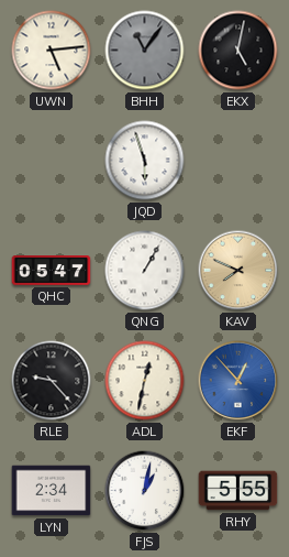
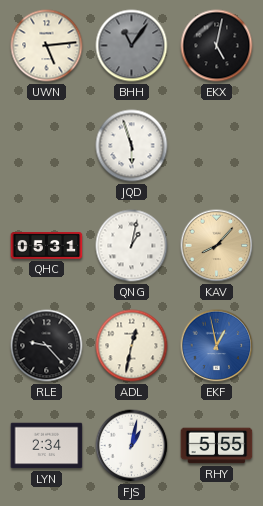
QHC: 05:47 -> 05:31 (47, 246)
QNG: 1:05 -> 1:02 (132, 246)
KAV: 7:49 -> 8:07 (217, 246)
EKF: 12:53 -> 12:58 (217, 346)
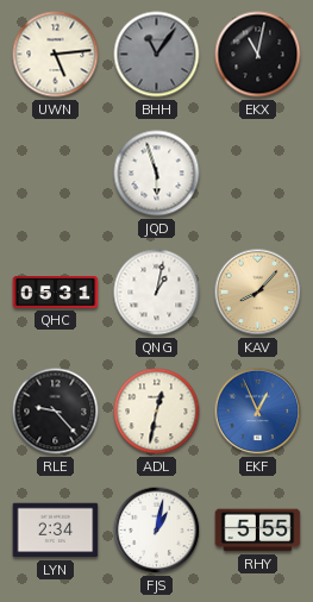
EKX: 5:02 -> 11:02 (258, 55)
EKF: 12:58 -> 12:56 (258, 412)
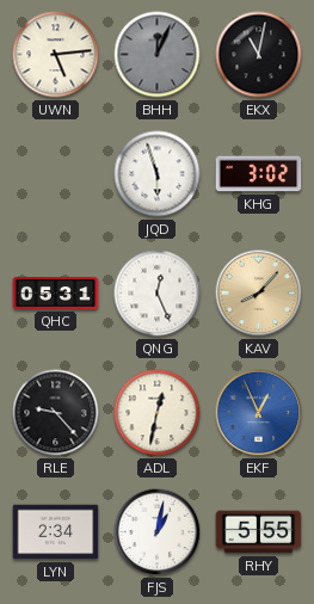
BHH: 11:06 -> 12:04 (158, 55)
KHG: none -> 3:02 (259, 174)
QNG: 1:02 -> 12:26 (158, 294)
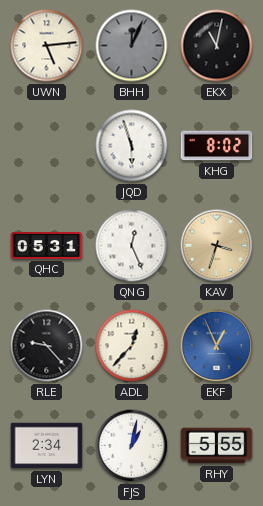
KHG: 3:02 -> 8:02 (217, 146)
KAV: 8:07 -> 3:33 (217, 246)
ADL: 12:32 -> 12:37 (132, 346)
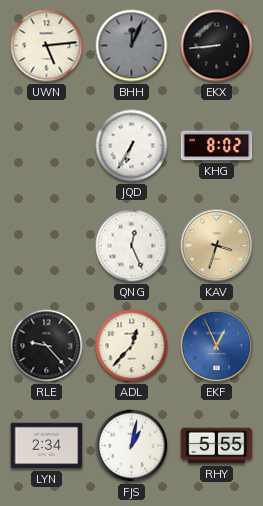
EKX: 11:02 -> 8:44 (217, 46)
JQD: 5:57 -> 6:35 (132, 146)
QHC: 05:31 -> none (47, 246)
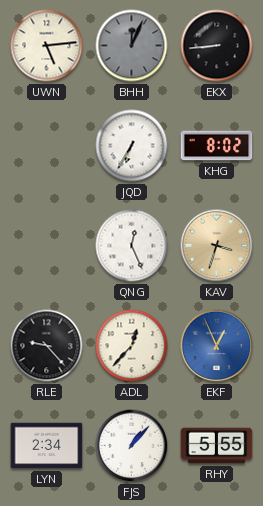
FJS: 1:02 -> 1:07 (132, 446)
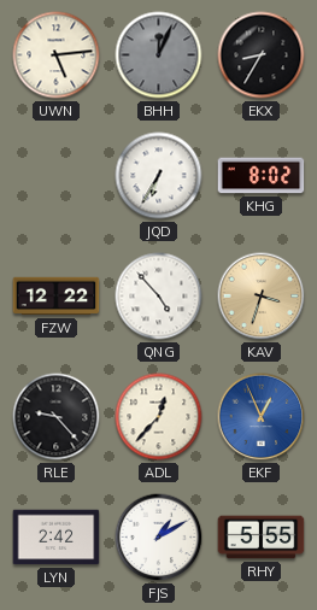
EKX: 8:44 -> 8:35 (262, 55)
FZW: none -> 12:22 (57, 297)
QNG: 12:26 -> 4:53 (159, 297)
LYN: 2:34 -> 2:42 (57, 538)
FJS: 1:07 -> 1:10 (159, 538)
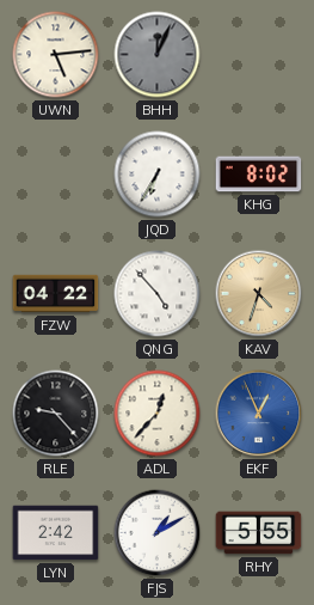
EKX: 8:35 -> none (262, 55)
FZW: 12:22 -> 04:22 (56, 294)
KAV: 3:33 -> 4:33 (259, 294)
